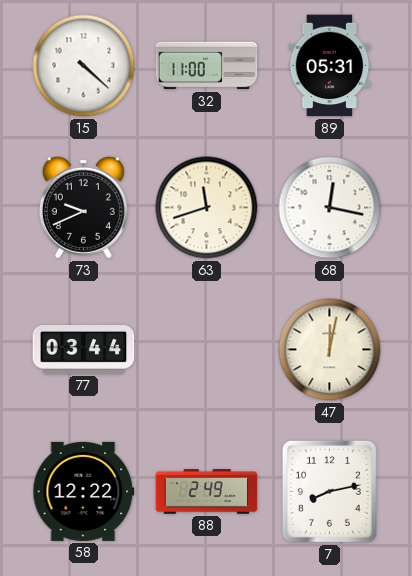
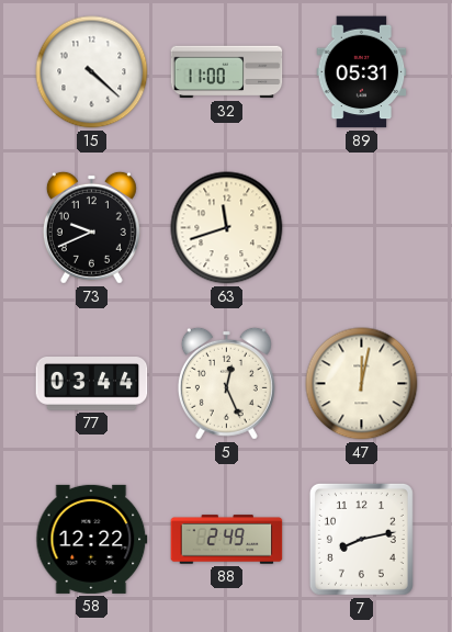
68: 12:17 -> none (330, 208)
5: none -> 12:26 (226, 383)
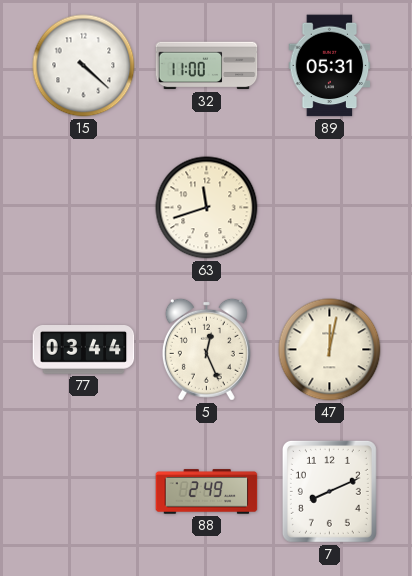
73: 9:41 -> none (91, 227)
58: 12:22 -> none (92, 539)
7: 8:13 -> 8:11 (329, 491)
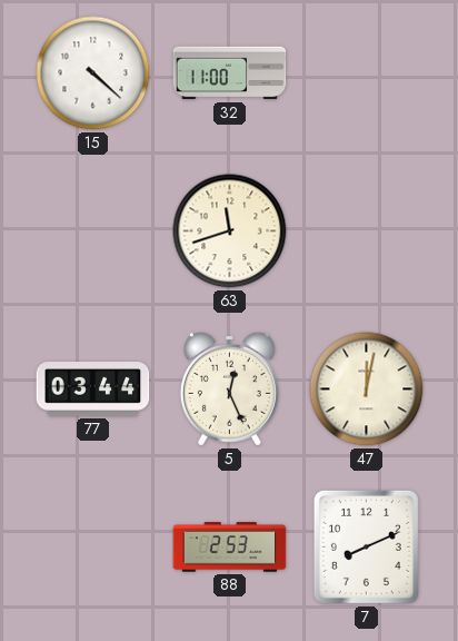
89: 05:31 -> none (330, 66)
88: 2:49 -> 2:53 (230, 548)
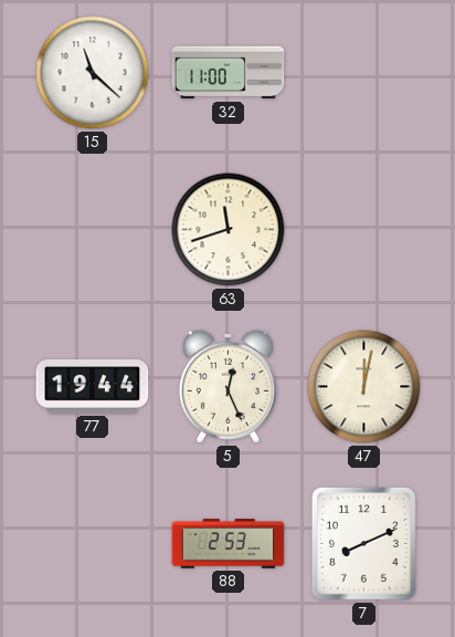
15: 4:22 -> 11:22 (93, 73)
77: 03:44 -> 19:44 (93, 387)
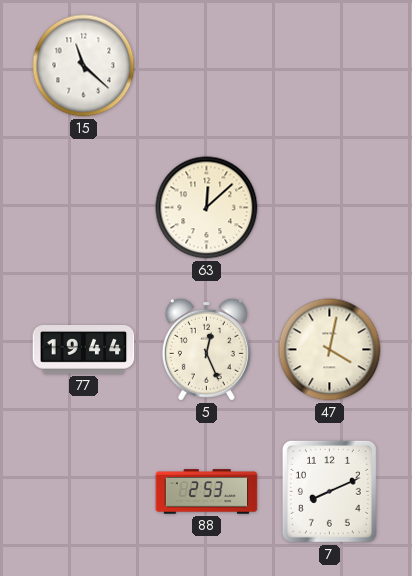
32: 11:00 -> none (229, 73)
63: 11:42 -> 12:08 (207, 208)
47: 12:02 -> 4:02 (330, 350)
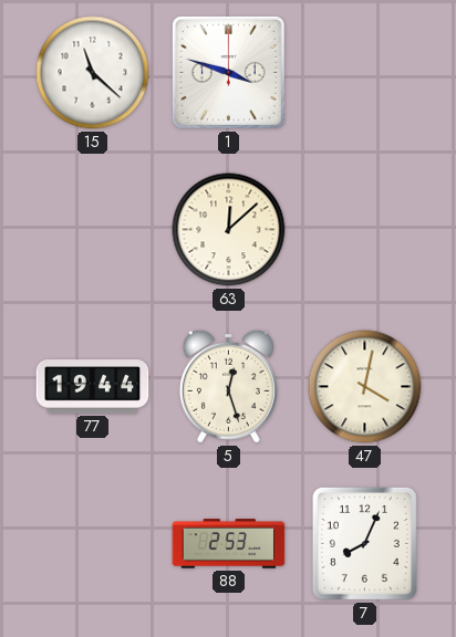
1: none -> 3:48 (228, 72)
5: 12:26 -> 12:27 (228, 386)
7: 8:11 -> 8:04 (364, 543)
